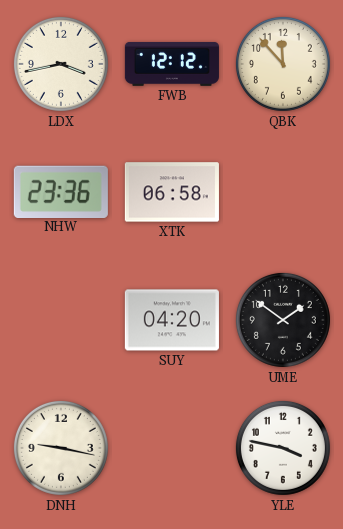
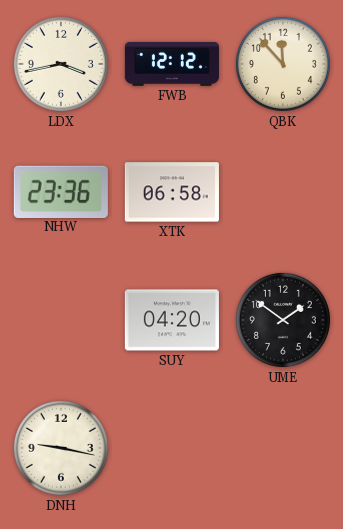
YLE: 3:47 -> none (283, 448)
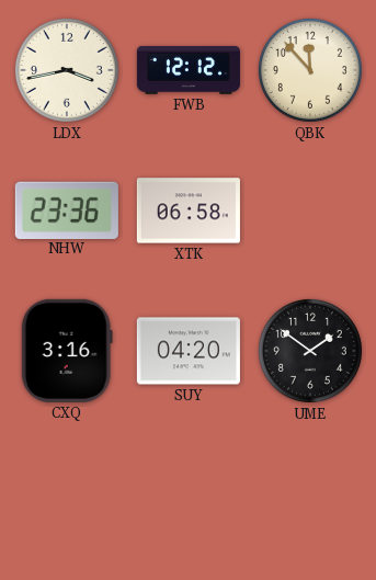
CXQ: none -> 3:16 (67, 351)
DNH: 9:17 -> none (61, 448)
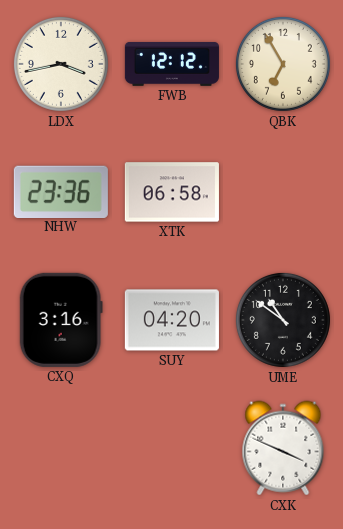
QBK: 11:53 -> 6:55 (283, 64)
UME: 1:51 -> 10:51 (283, 320)
CXK: none -> 3:49 (283, 448)
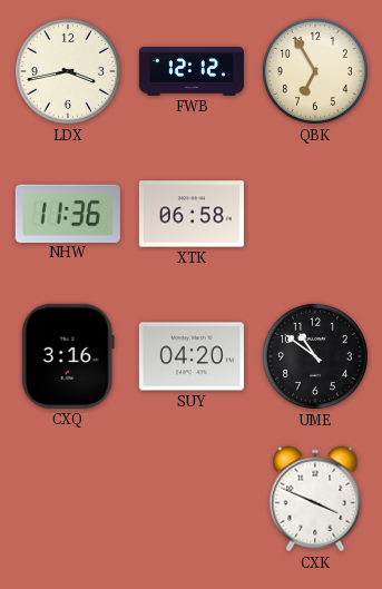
NHW: 23:36 -> 11:36 (68, 213)
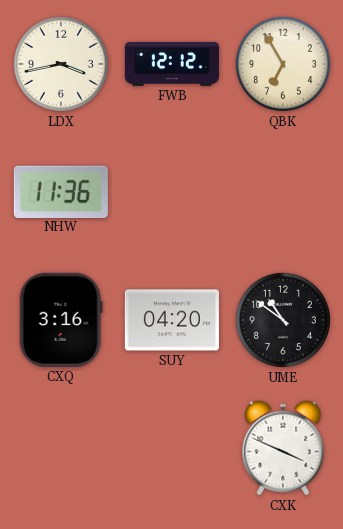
XTK: 06:58 -> none (192, 214)
